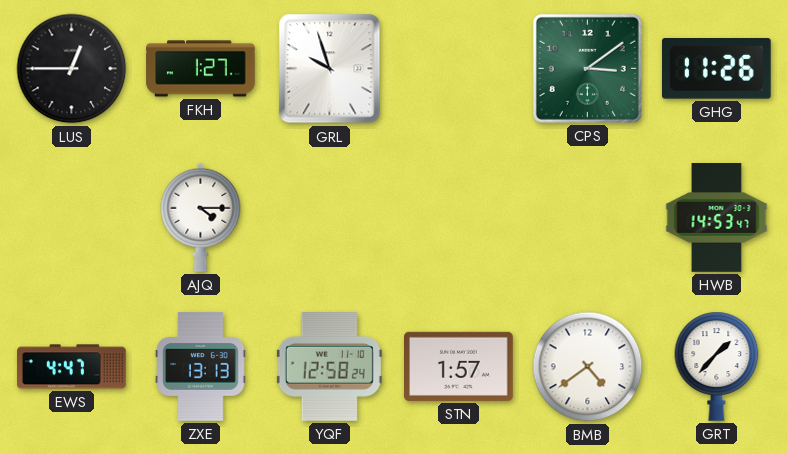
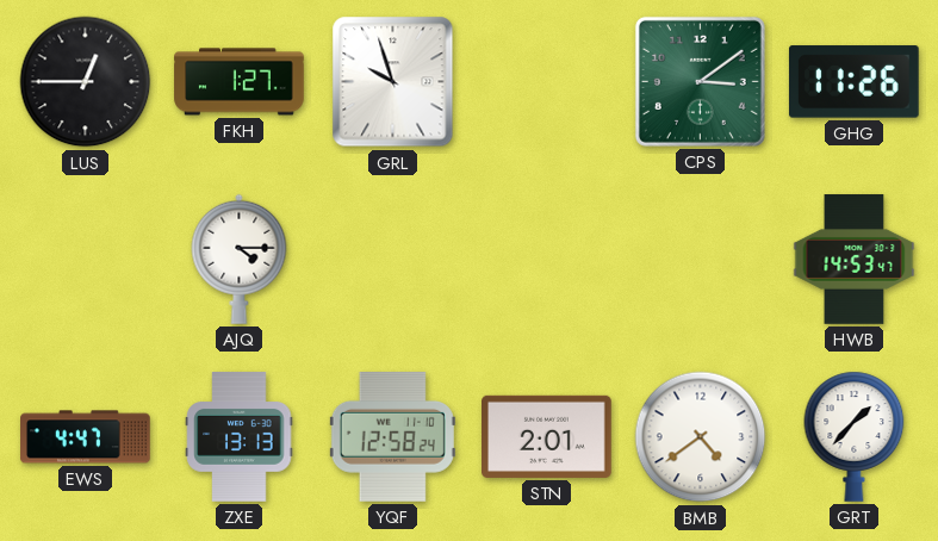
STN: 1:57 -> 2:01 (547, 436)
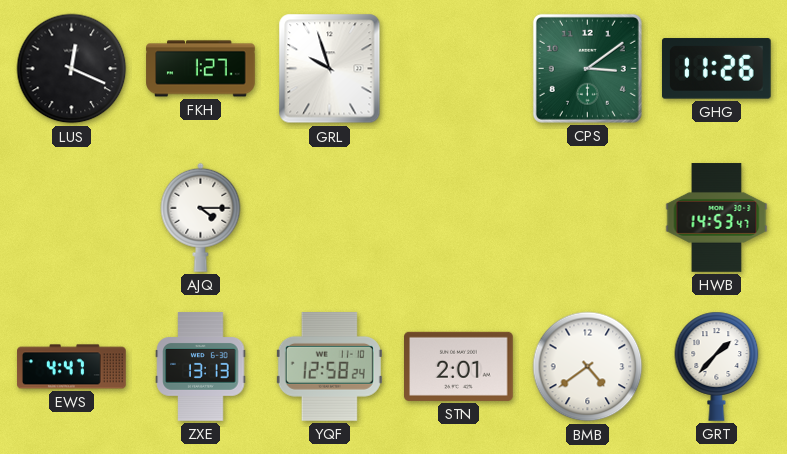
LUS: 12:45 -> 12:19 (72, 69)
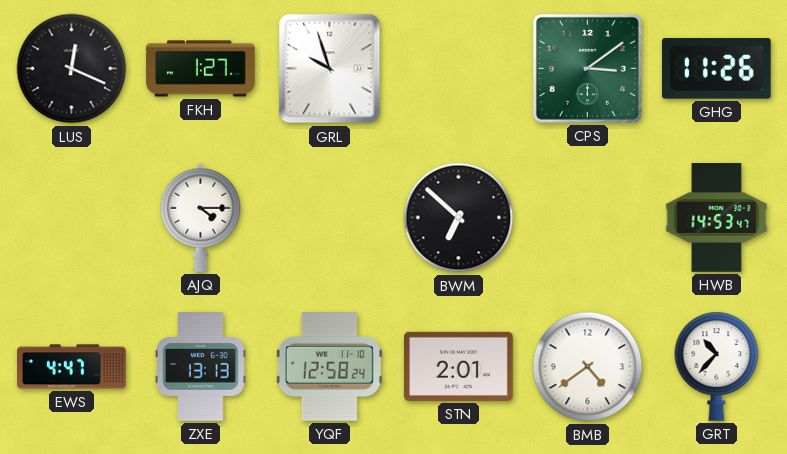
BWM: none -> 6:52 (459, 218)
GRT: 1:37 -> 10:37 (717, 366)
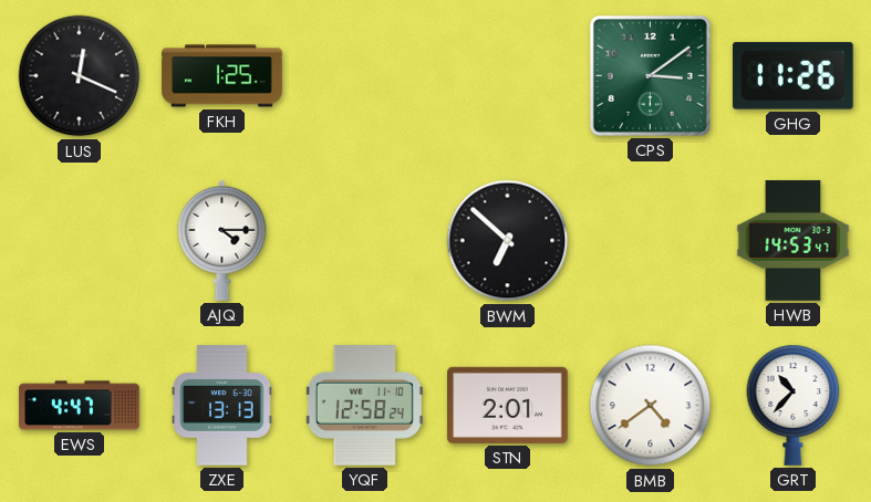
FKH: 1:27 -> 1:25 (222, 76)
GRL: 9:57 -> none (330, 69)
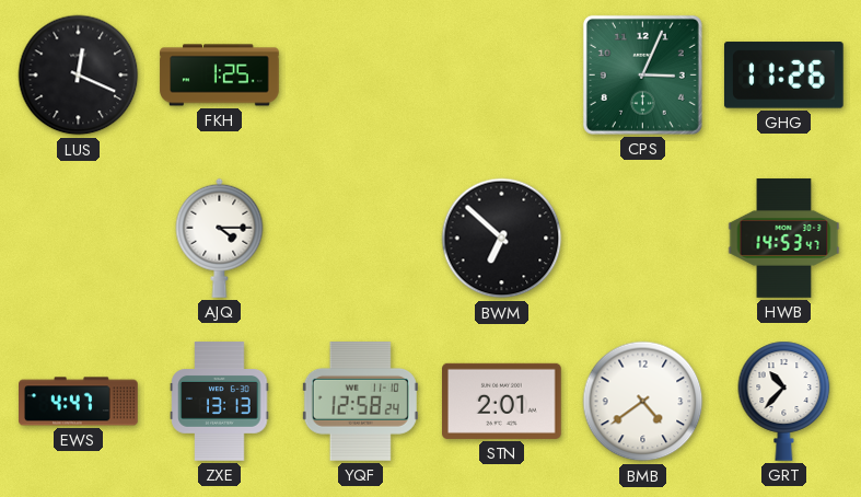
CPS: 3:09 -> 3:04 (642, 74)
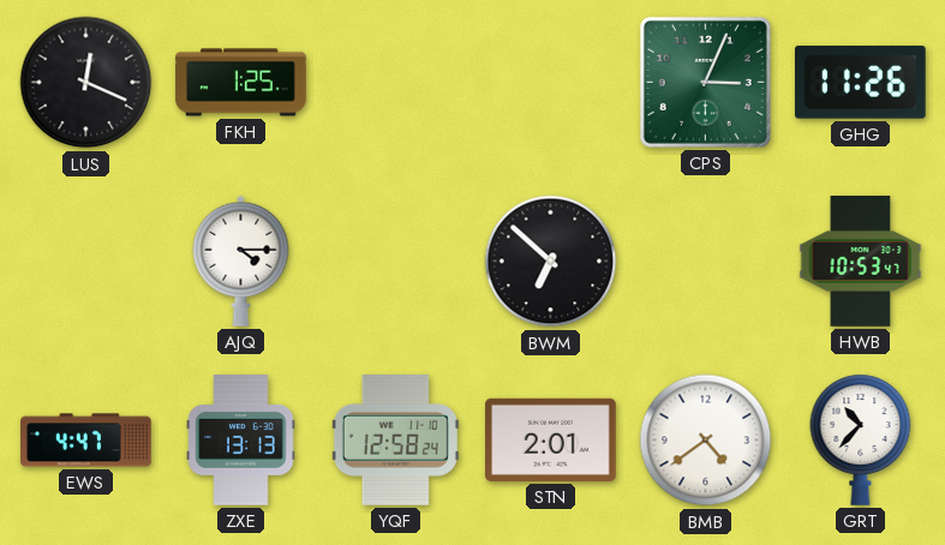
HWB: 14:53 -> 10:53 (861, 262)
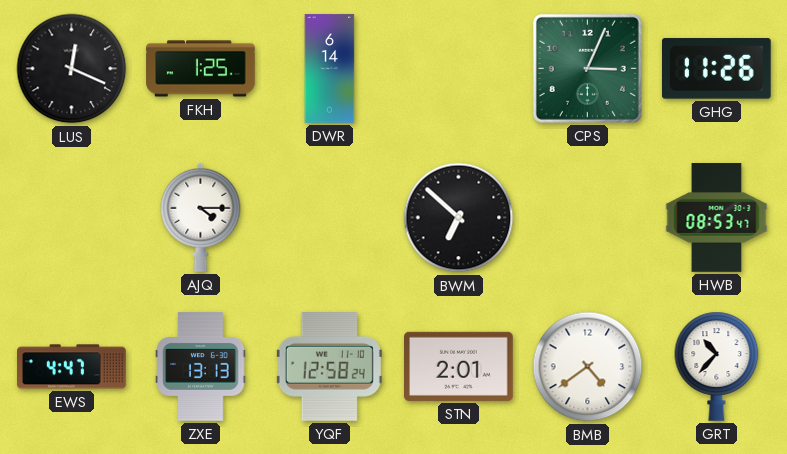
DWR: none -> 6:14 (330, 69)
HWB: 10:53 -> 08:53 (717, 218)
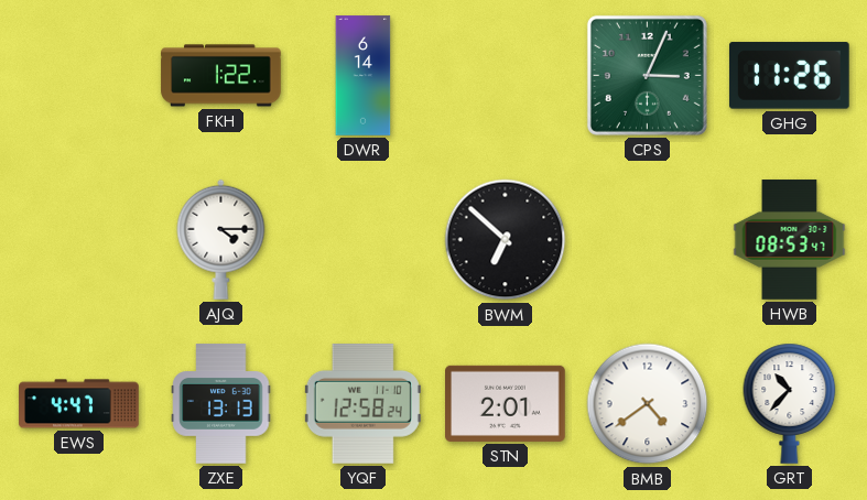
LUS: 12:19 -> none (72, 69)
FKH: 1:25 -> 1:22 (221, 76)
